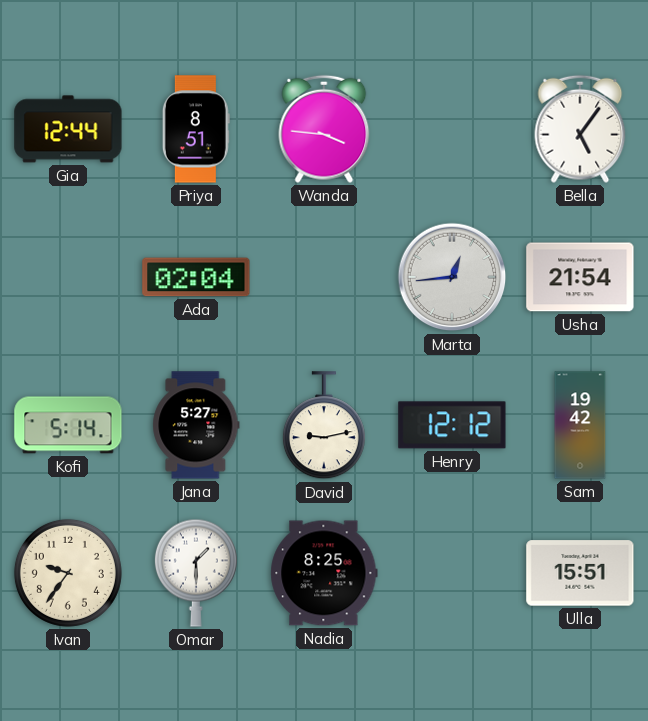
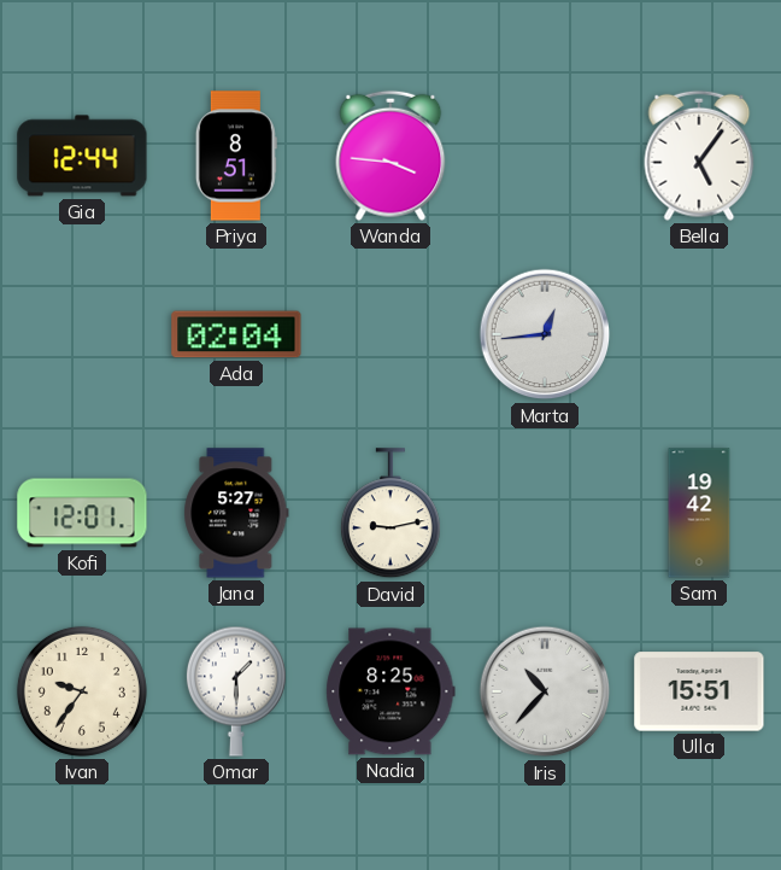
Usha: 21:54 -> none (580, 277)
Kofi: 5:14 -> 12:01 (82, 513)
Henry: 12:12 -> none (452, 425)
Iris: none -> 10:37 (545, 691)
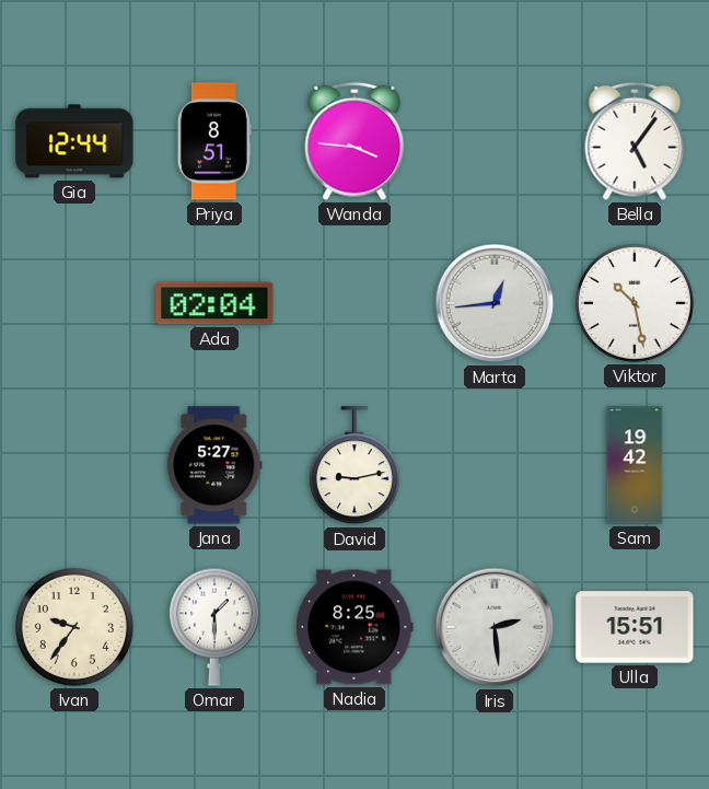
Viktor: none -> 10:28 (635, 303)
Kofi: 12:01 -> none (82, 513)
Iris: 10:37 -> 2:29 (495, 627)
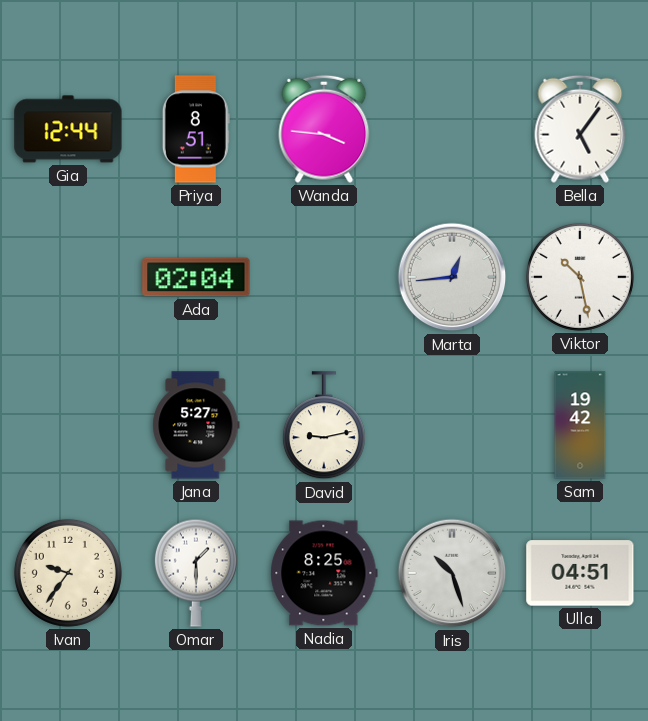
Iris: 2:29 -> 10:27 (452, 573)
Ulla: 15:51 -> 04:51 (580, 573)
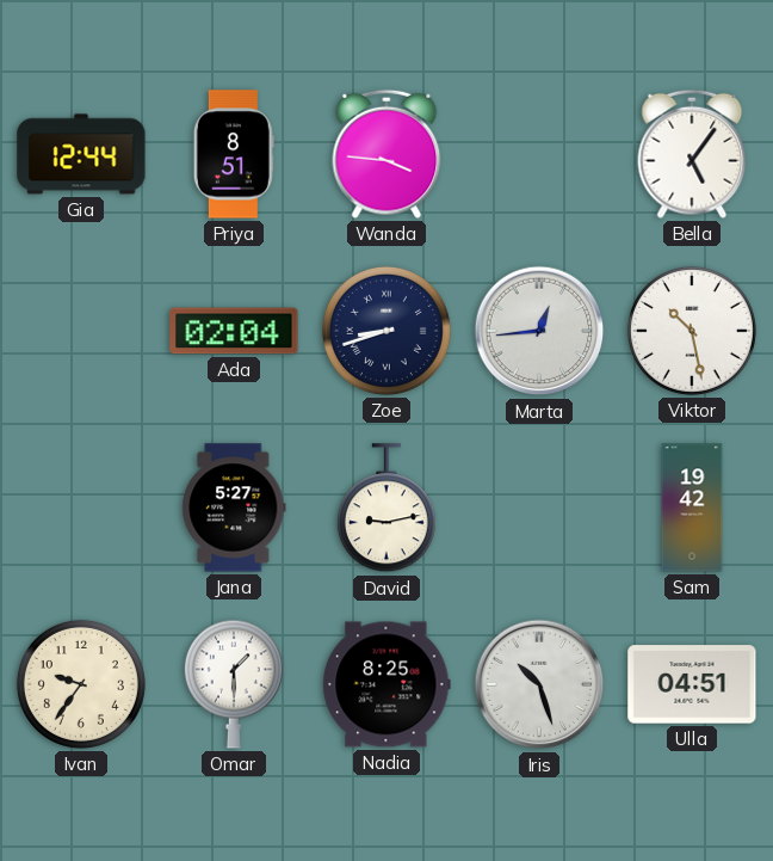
Zoe: none -> 8:42 (386, 331)
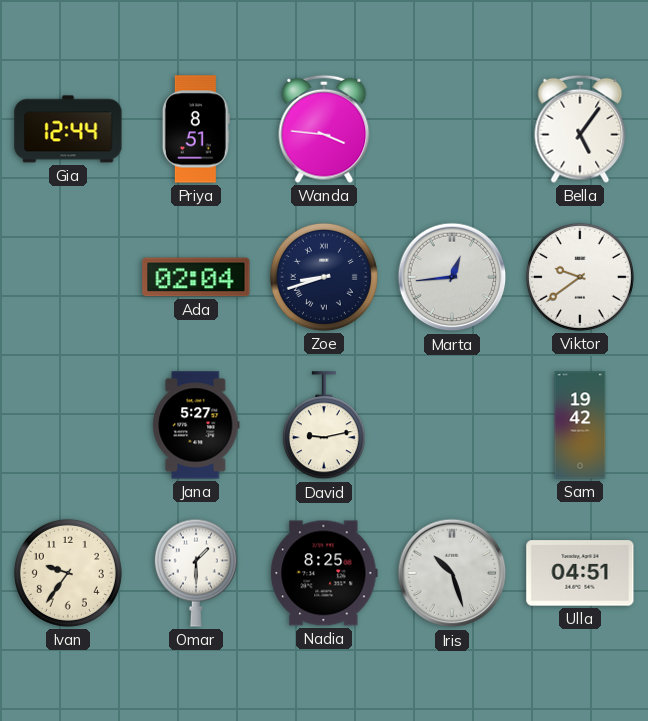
Viktor: 10:28 -> 9:39 (580, 277)
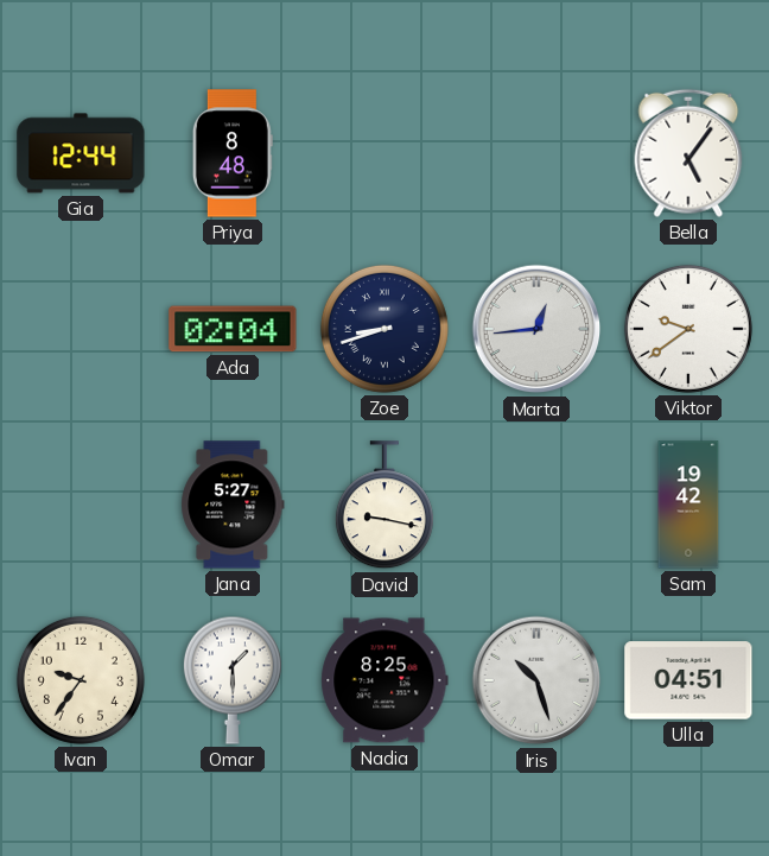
Priya: 8:51 -> 8:48 (233, 153)
Wanda: 3:46 -> none (324, 129)
David: 9:13 -> 9:17 (384, 506)
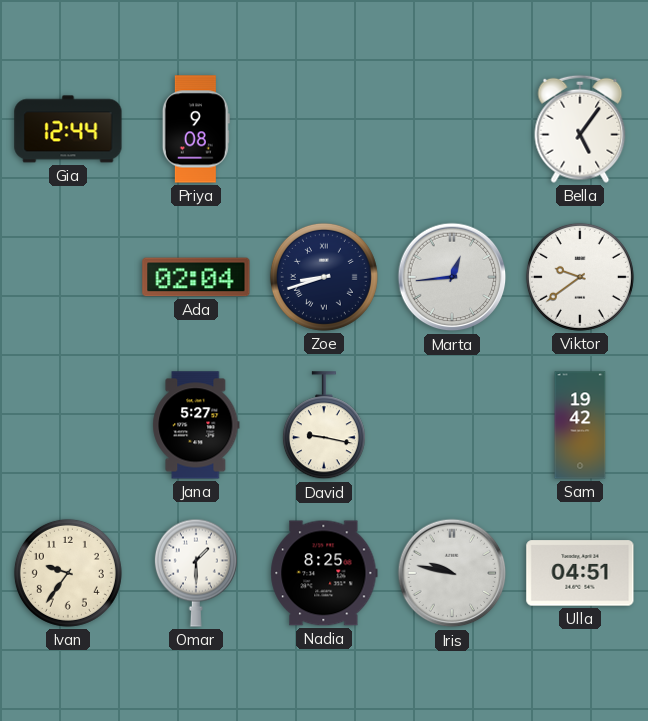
Priya: 8:48 -> 9:08 (196, 129)
Iris: 10:27 -> 9:47 (452, 573)
